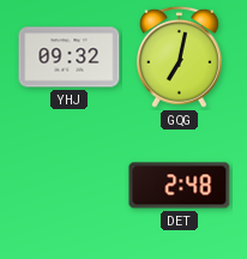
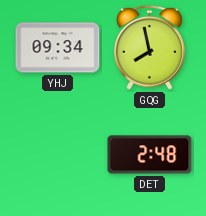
YHJ: 09:32 -> 09:34 (58, 48)
GQG: 7:02 -> 7:58 (149, 47)
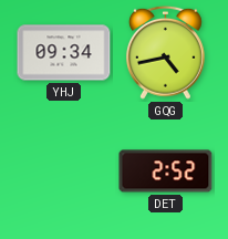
GQG: 7:58 -> 4:43 (165, 52)
DET: 2:48 -> 2:52 (166, 172)
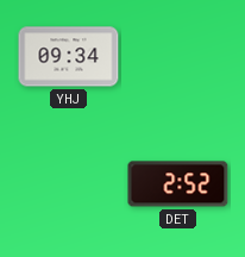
GQG: 4:43 -> none (165, 52)
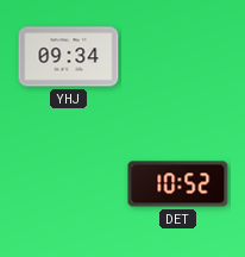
DET: 2:52 -> 10:52 (178, 184)
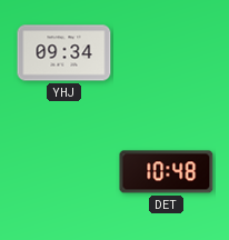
DET: 10:52 -> 10:48 (167, 172)
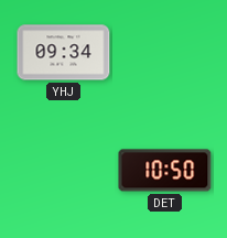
DET: 10:48 -> 10:50 (165, 171)
